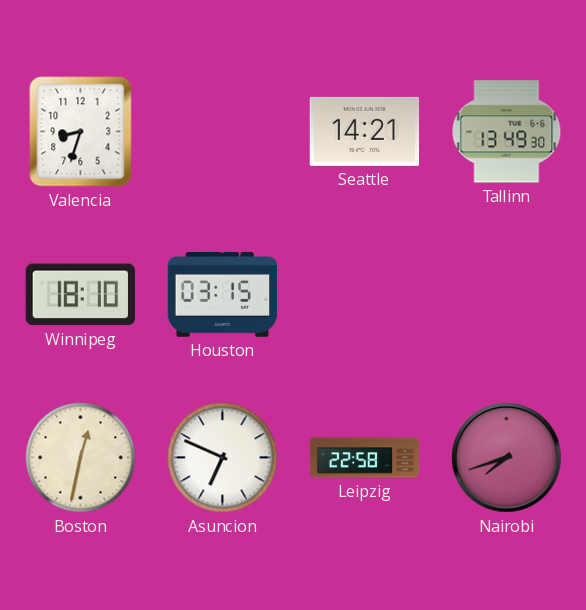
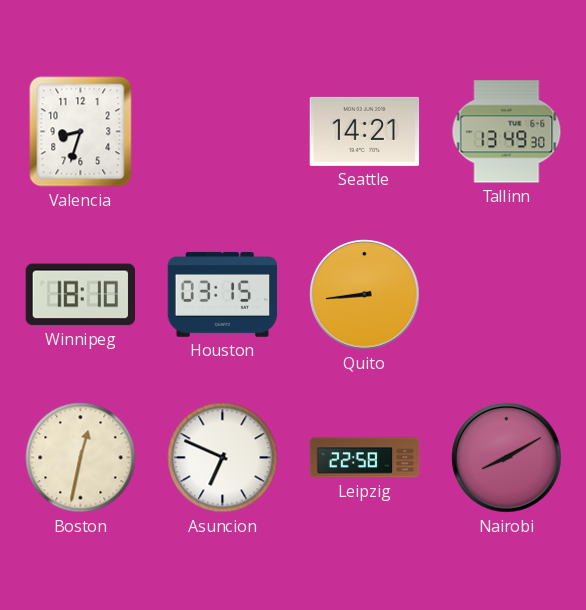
Quito: none -> 8:44 (365, 295)
Nairobi: 7:42 -> 8:10 (507, 458)
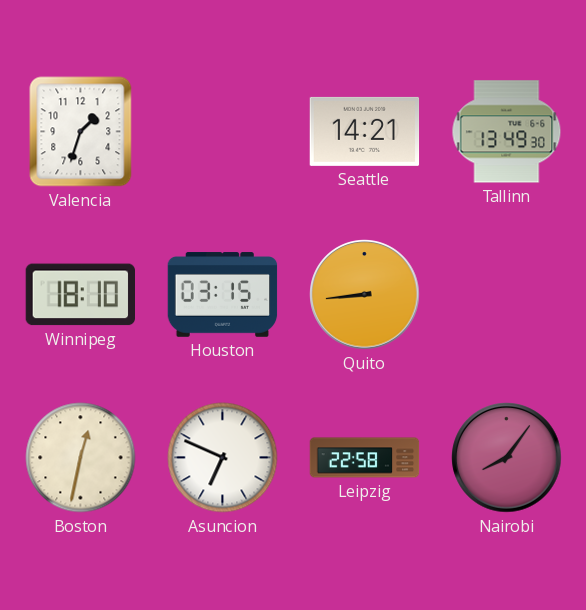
Valencia: 8:33 -> 1:33 (81, 132)
Nairobi: 8:10 -> 8:06 (507, 458)
